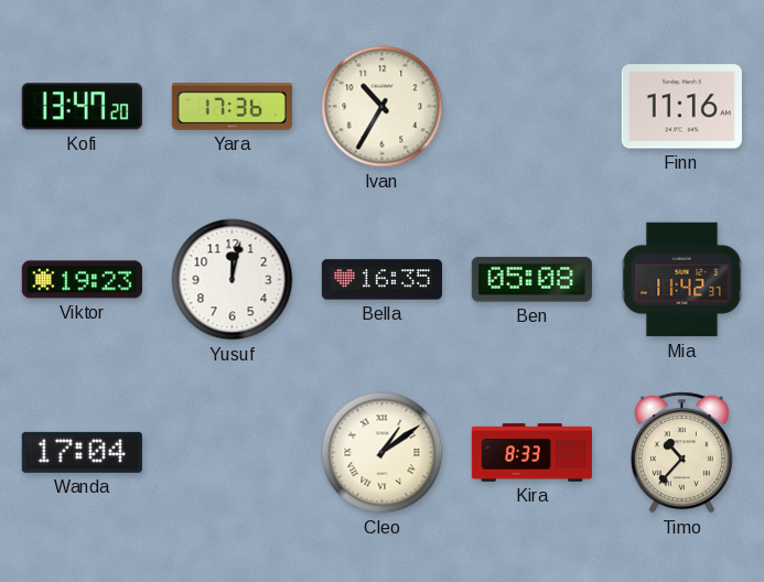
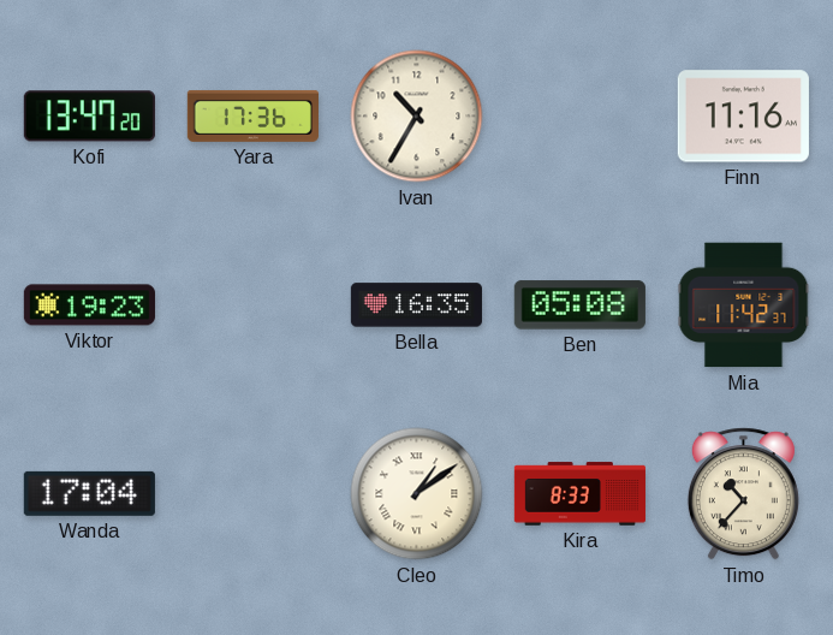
Yusuf: 12:02 -> none (233, 280)
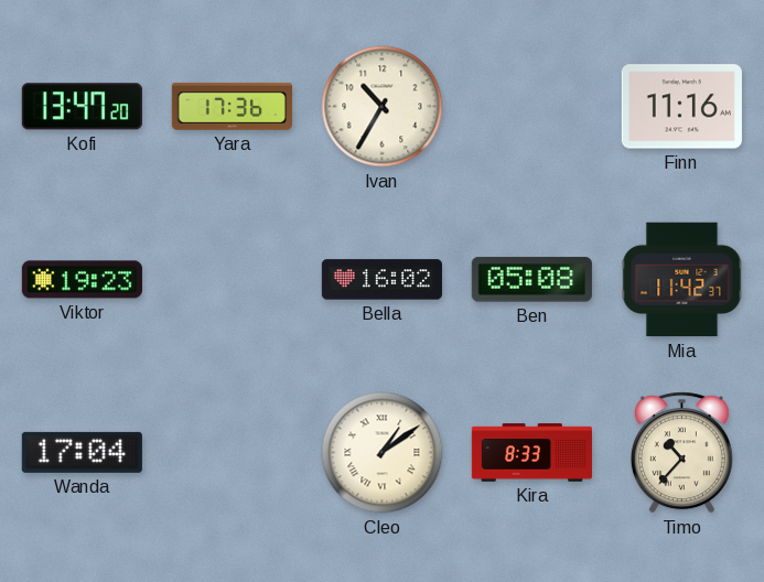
Bella: 16:35 -> 16:02 (381, 280)
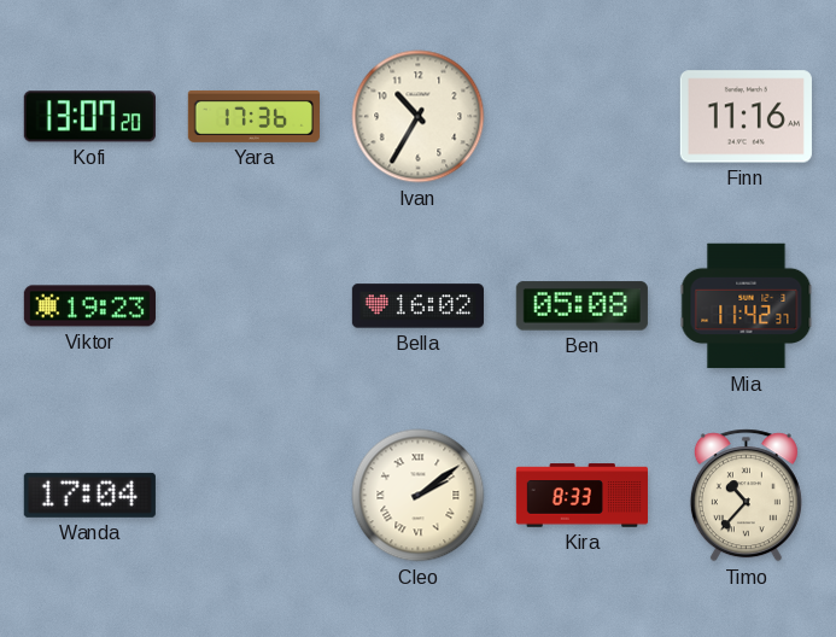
Kofi: 13:47 -> 13:07 (89, 117)
Cleo: 1:09 -> 2:09 (419, 496)
